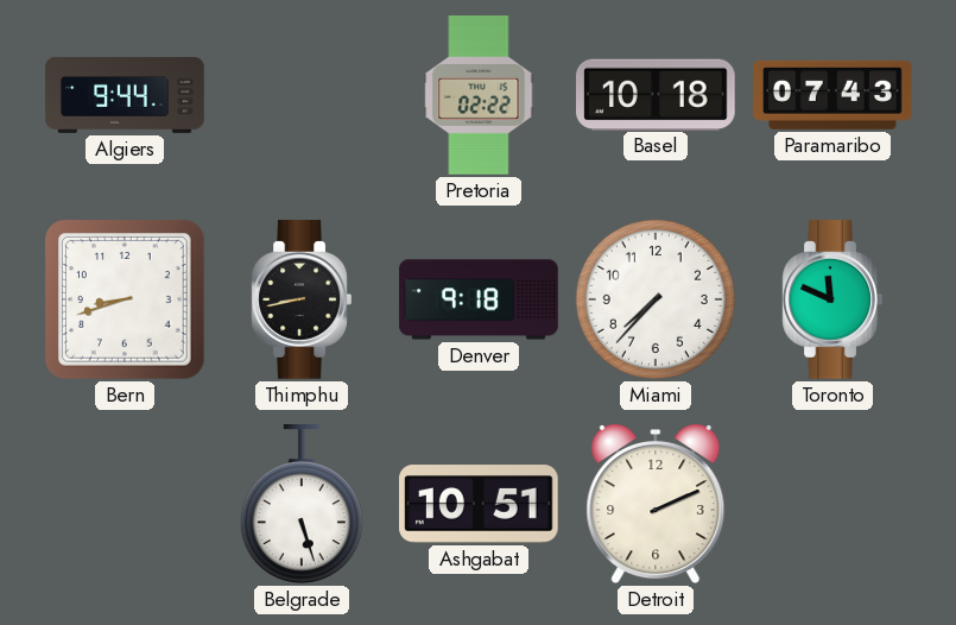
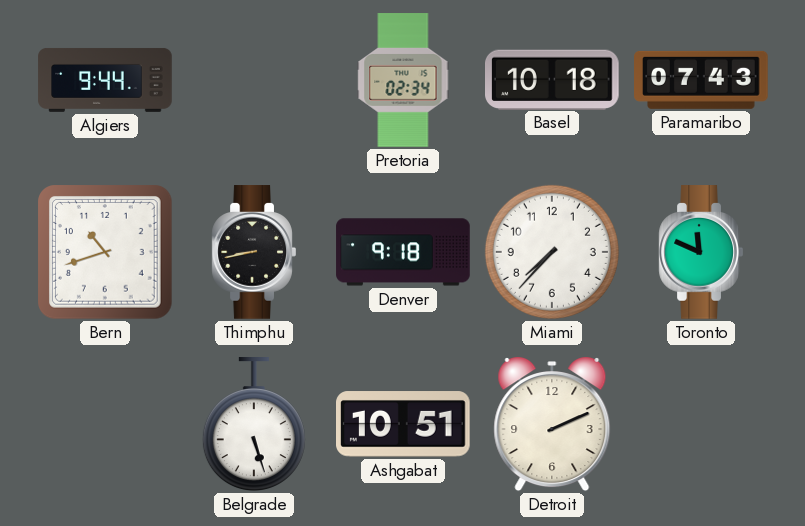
Pretoria: 02:22 -> 02:34 (403, 80)
Bern: 8:42 -> 10:42 (105, 252)
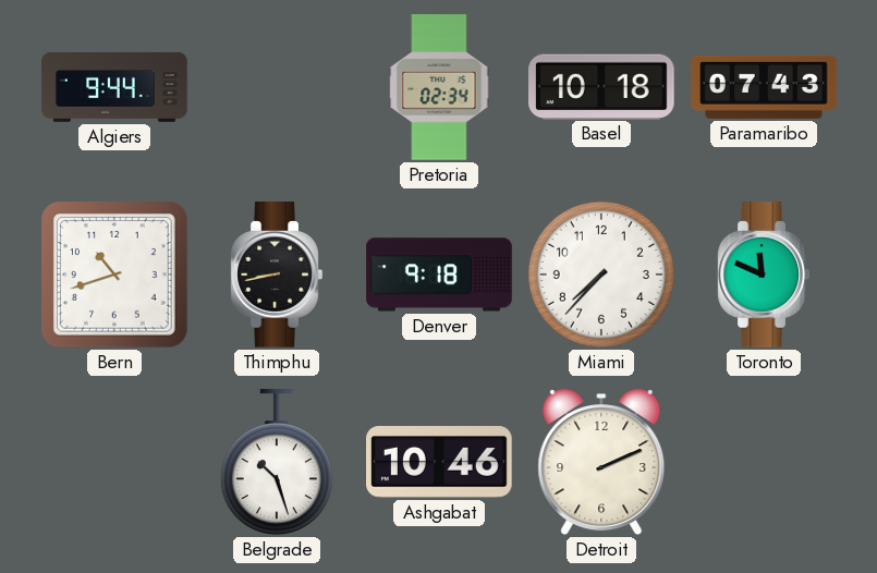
Belgrade: 5:27 -> 10:27 (277, 463)
Ashgabat: 10:51 -> 10:46 (440, 462)
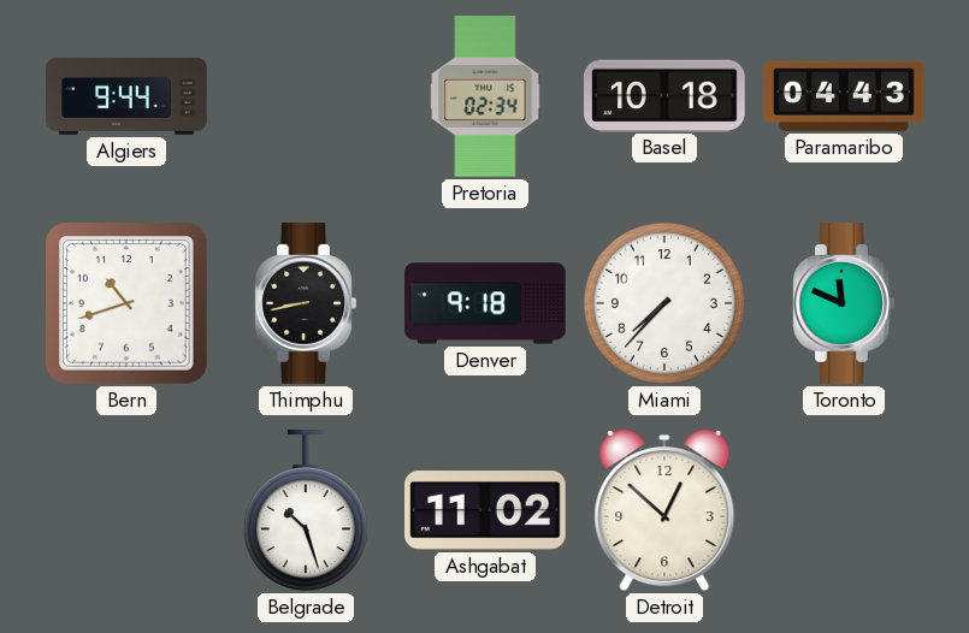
Paramaribo: 07:43 -> 04:43 (844, 96)
Ashgabat: 10:46 -> 11:02 (486, 510)
Detroit: 2:11 -> 12:52 (664, 511)
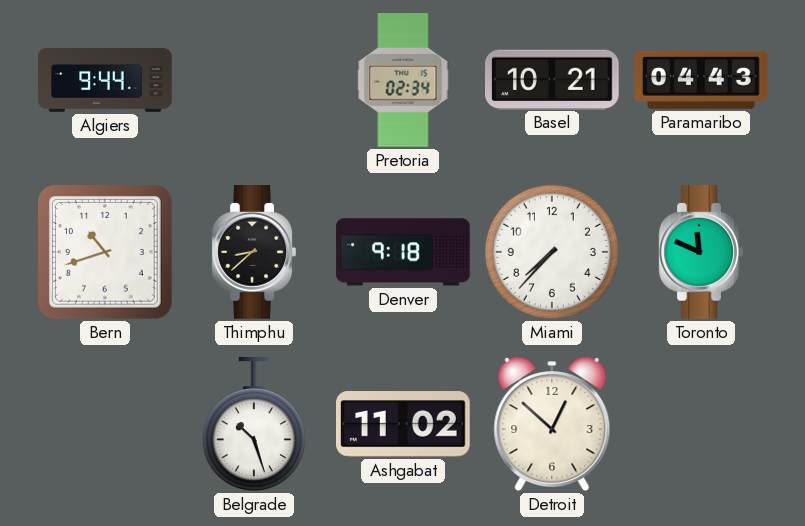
Basel: 10:18 -> 10:21 (553, 79)
Thimphu: 8:43 -> 8:38 (254, 252)
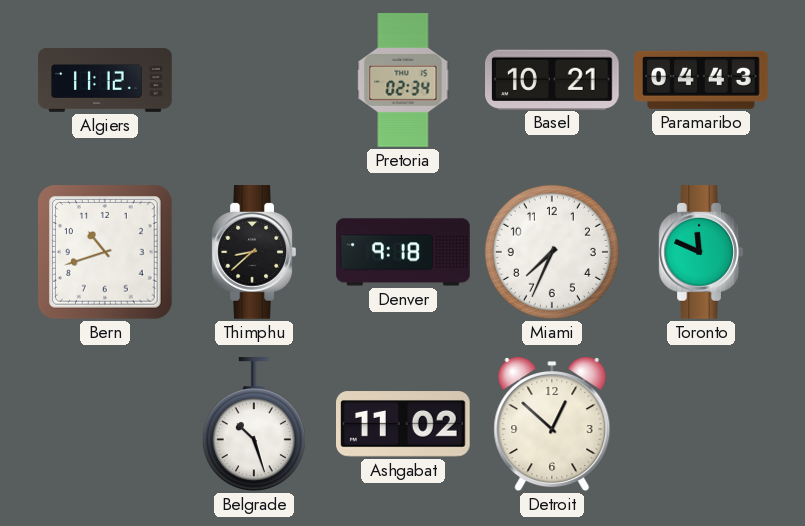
Algiers: 9:44 -> 11:12 (105, 80)
Miami: 7:37 -> 7:34 (552, 252)
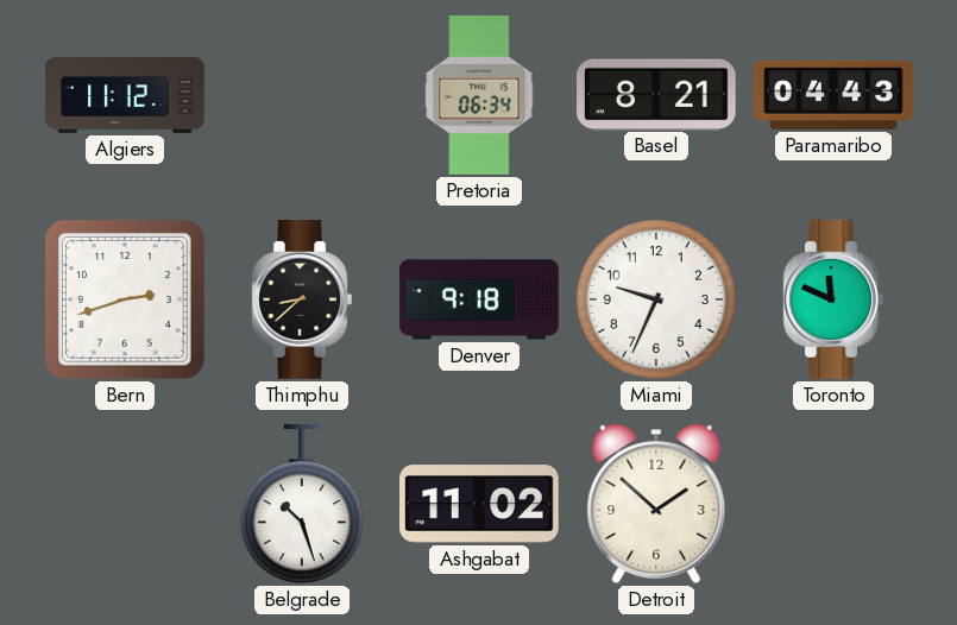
Pretoria: 02:34 -> 06:34 (479, 95)
Basel: 10:21 -> 8:21 (657, 94)
Bern: 10:42 -> 2:42 (125, 299)
Miami: 7:34 -> 9:34 (656, 299)
Detroit: 12:52 -> 1:52 (656, 505)
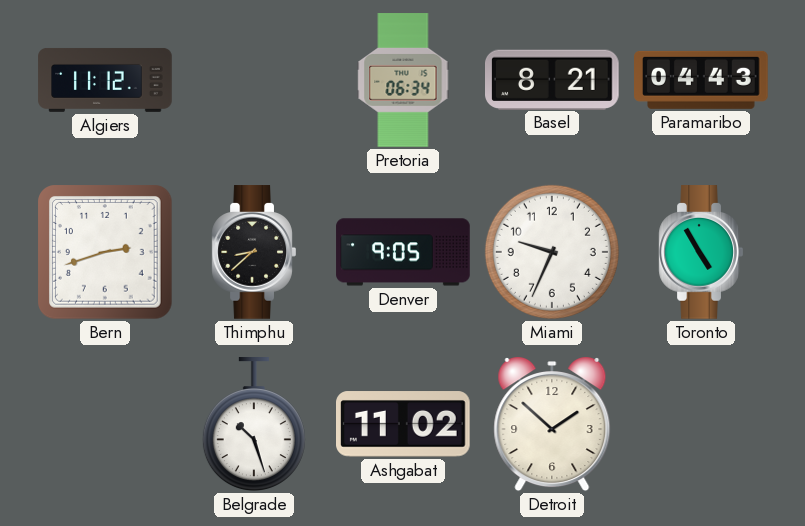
Denver: 9:18 -> 9:05 (403, 252)
Toronto: 11:49 -> 4:55 (701, 252)
